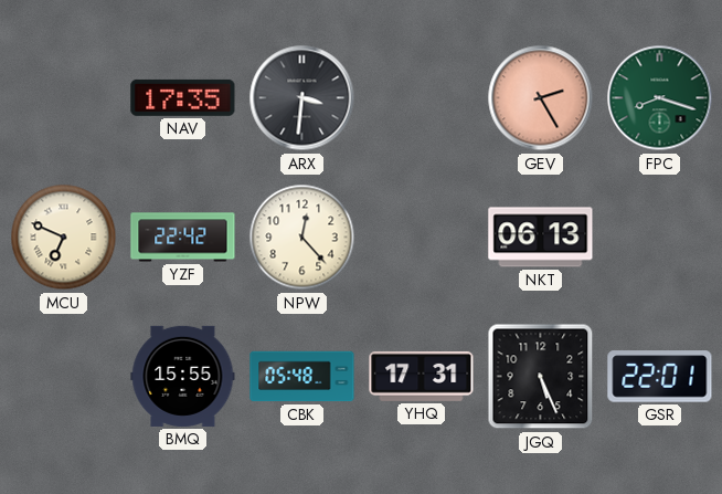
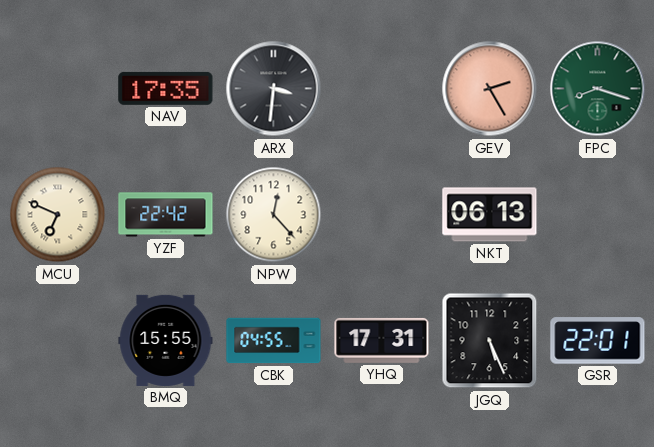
CBK: 05:48 -> 04:55 (274, 341)
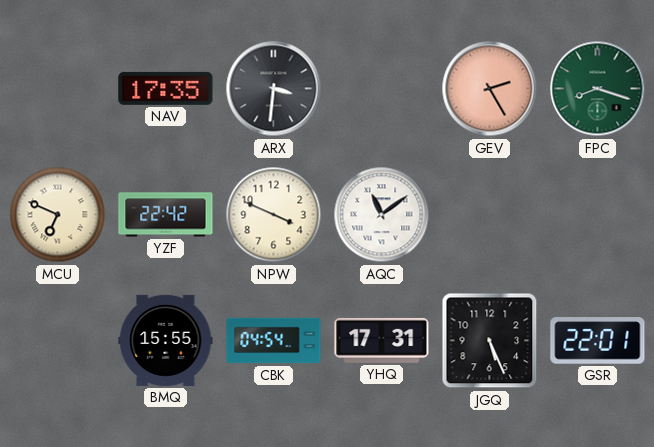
NPW: 12:23 -> 3:49 (274, 215)
AQC: none -> 11:09 (382, 215)
NKT: 06:13 -> none (490, 215)
CBK: 04:55 -> 04:54 (274, 341)
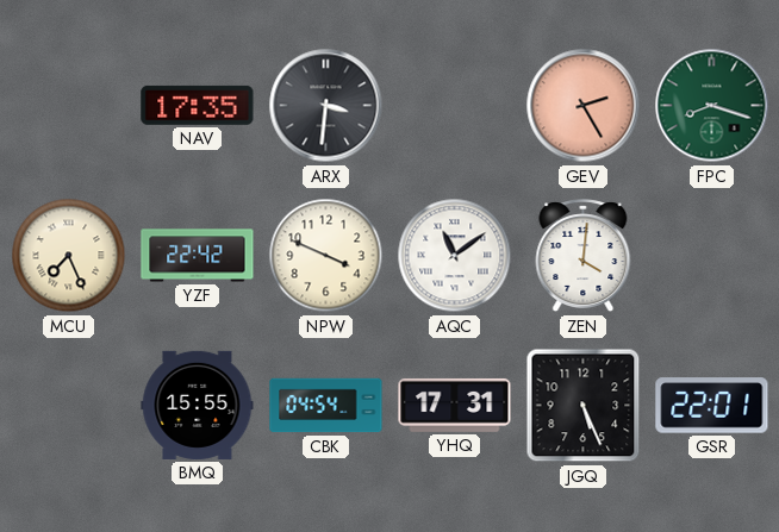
MCU: 6:49 -> 7:26 (69, 256)
ZEN: none -> 4:01 (584, 256)
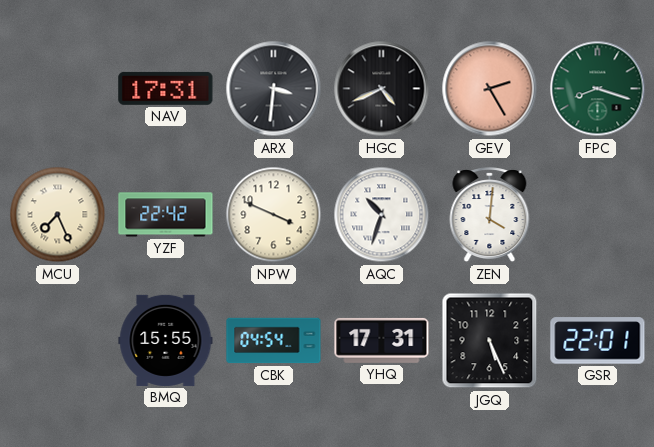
NAV: 17:35 -> 17:31 (166, 88)
HGC: none -> 4:41 (382, 89)
AQC: 11:09 -> 10:33 (382, 215)
